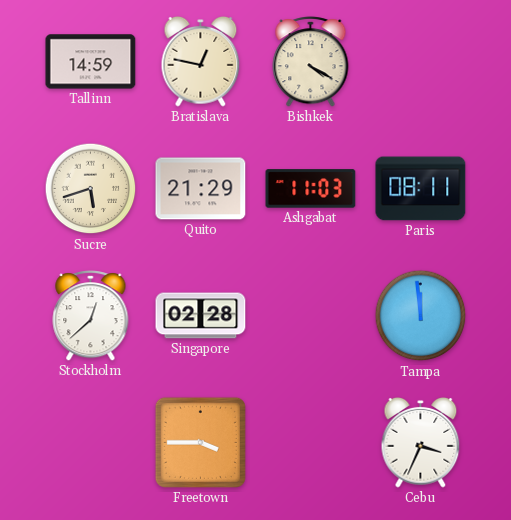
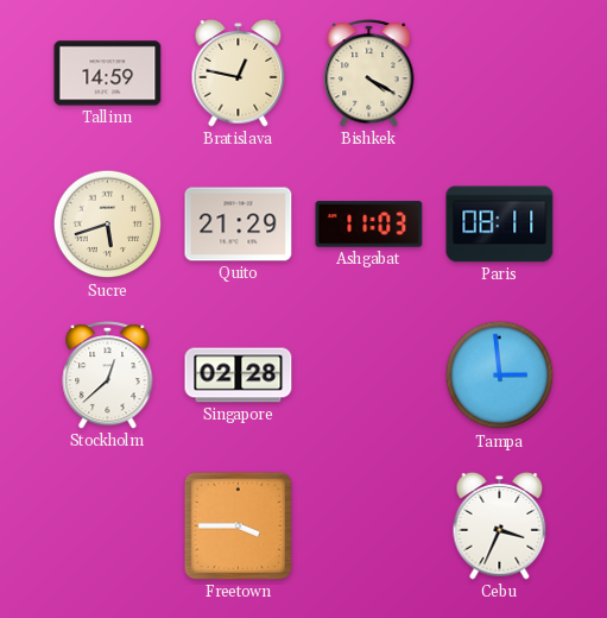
Tampa: 11:59 -> 2:59 (500, 376)
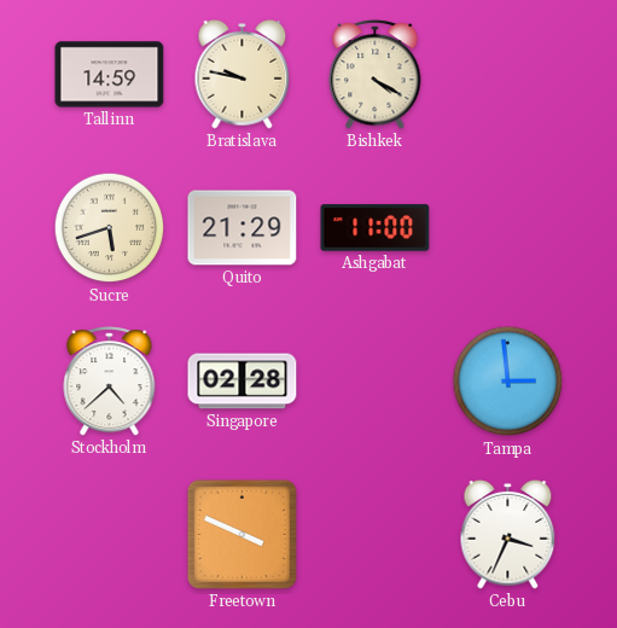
Bratislava: 12:47 -> 9:47 (243, 75)
Ashgabat: 11:03 -> 11:00 (376, 228)
Paris: 08:11 -> none (500, 225)
Stockholm: 12:38 -> 4:38 (110, 382)
Freetown: 3:45 -> 3:49 (241, 534)
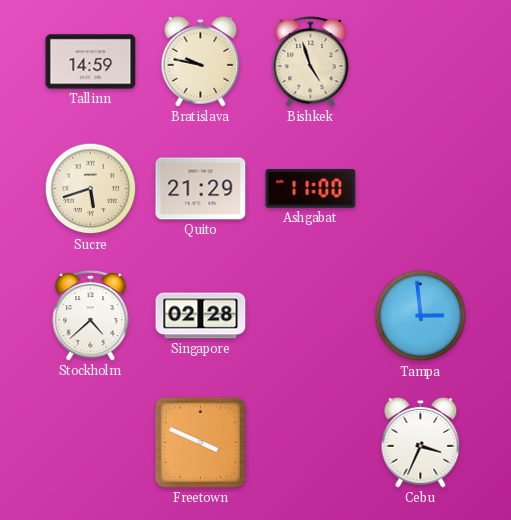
Bishkek: 4:20 -> 4:57 (311, 62)
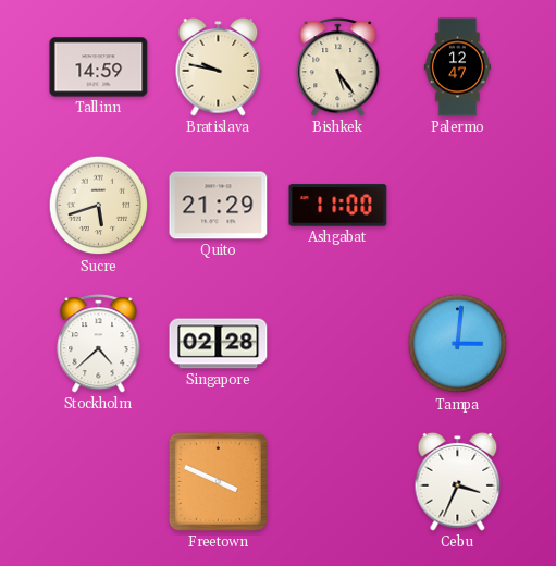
Bishkek: 4:57 -> 5:24 (338, 67)
Palermo: none -> 12:47 (458, 67)
Tampa: 2:59 -> 3:01 (458, 344)
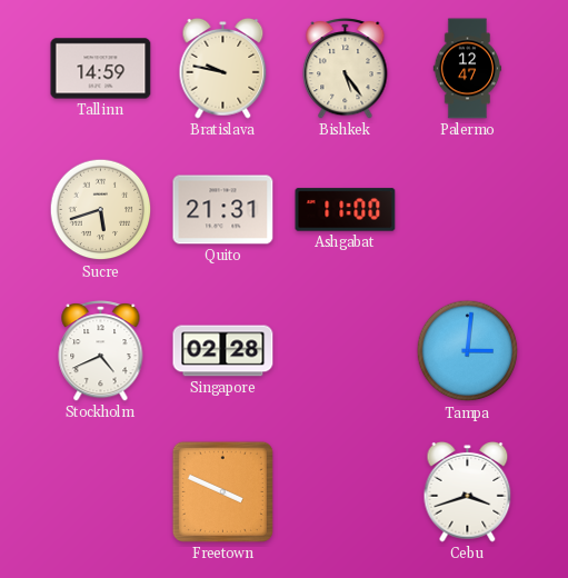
Quito: 21:29 -> 21:31 (223, 210)
Stockholm: 4:38 -> 4:41 (101, 351)
Cebu: 3:34 -> 3:42 (468, 492)
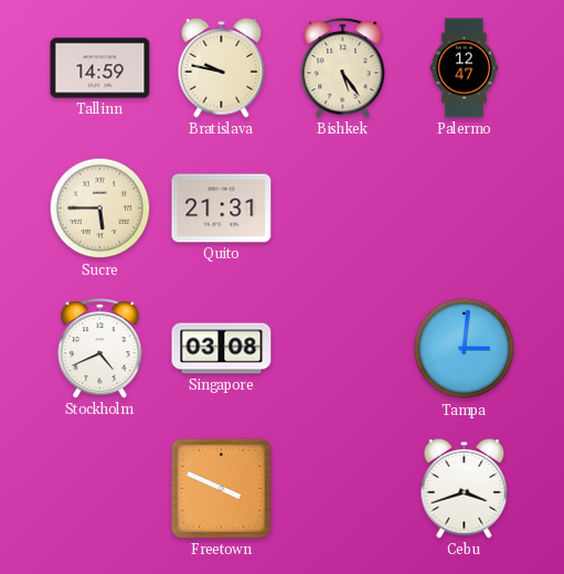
Sucre: 5:42 -> 5:45 (100, 209)
Ashgabat: 11:00 -> none (346, 210)
Singapore: 02:28 -> 03:08 (222, 349)
